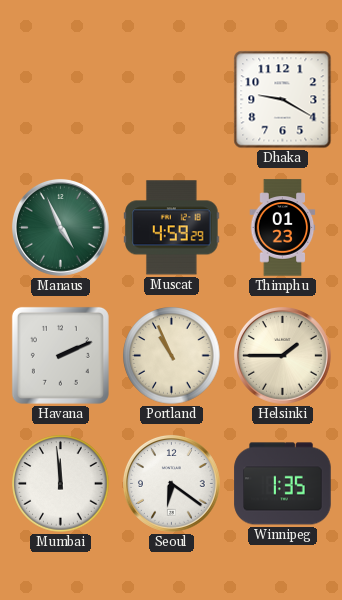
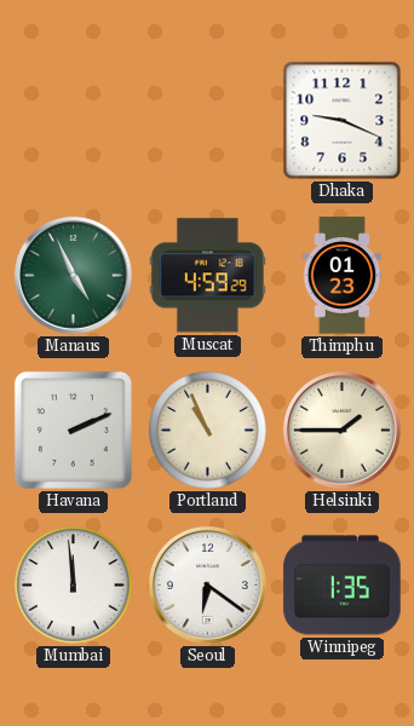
Dhaka: 9:20 -> 9:19 (343, 121)
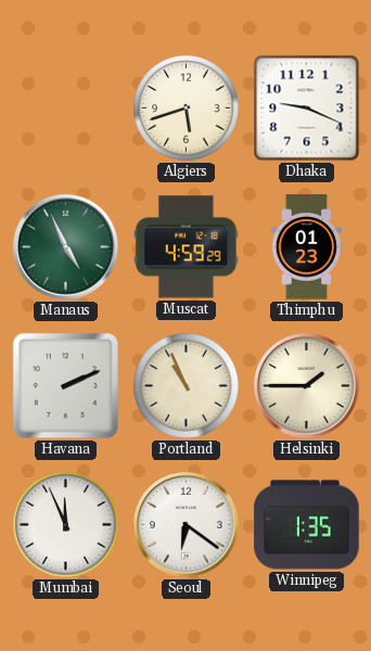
Algiers: none -> 5:42 (187, 108)
Mumbai: 11:59 -> 11:56 (66, 525)
